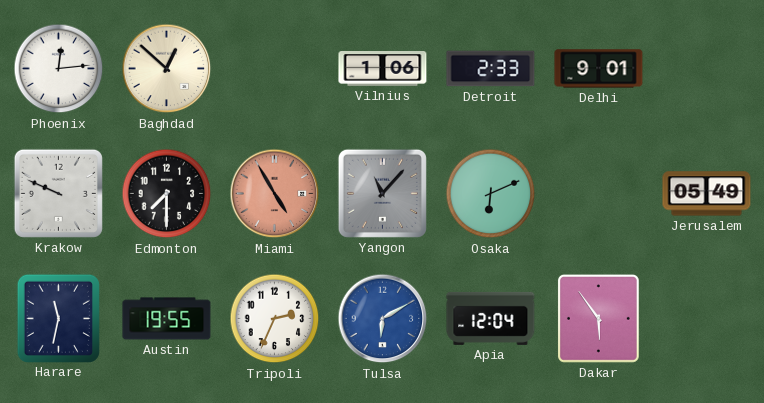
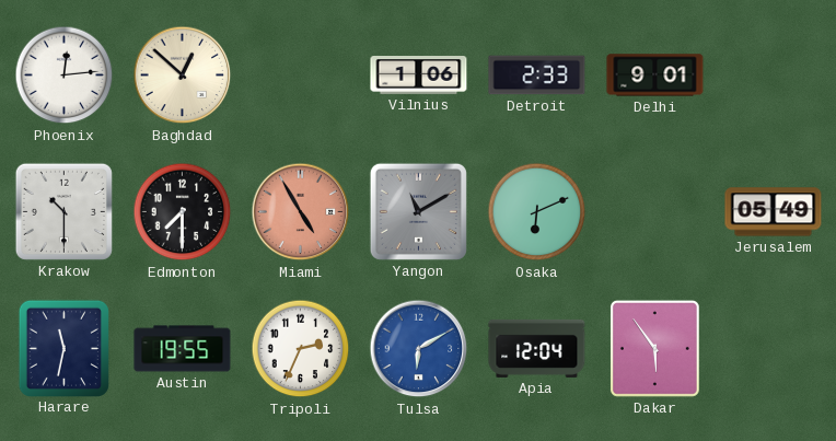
Krakow: 9:49 -> 10:30 (63, 211)
Yangon: 11:07 -> 11:10 (418, 211)
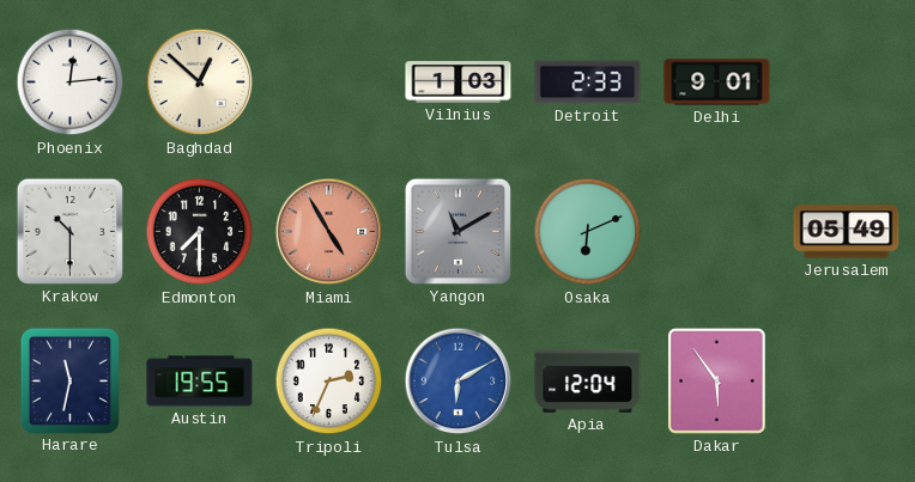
Vilnius: 1:06 -> 1:03 (459, 83)
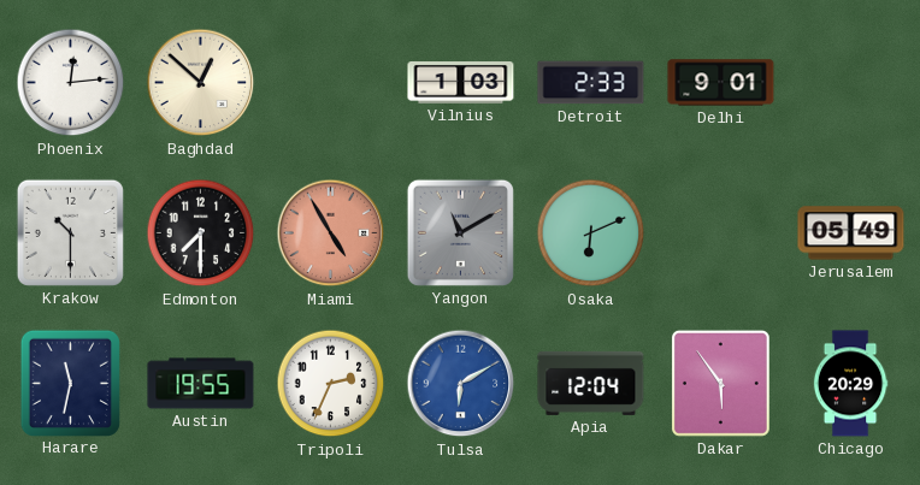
Chicago: none -> 20:29 (850, 384)
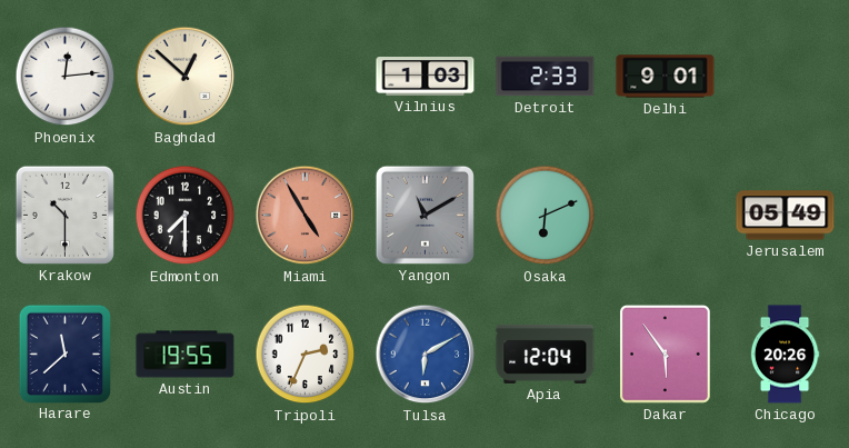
Harare: 11:32 -> 11:38 (64, 354)
Chicago: 20:29 -> 20:26 (785, 355)
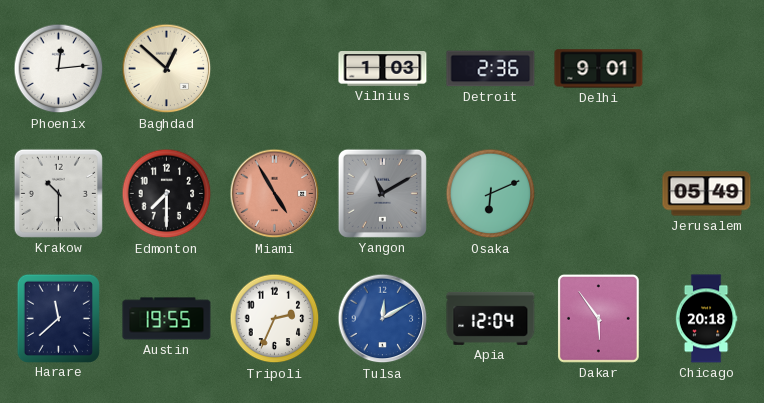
Detroit: 2:33 -> 2:36 (491, 69)
Tulsa: 6:10 -> 12:10 (383, 319)
Chicago: 20:26 -> 20:18 (706, 319)
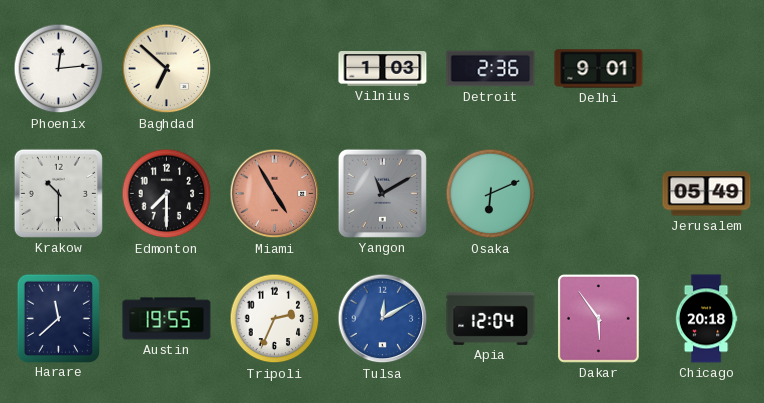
Baghdad: 12:52 -> 6:52 (167, 69)
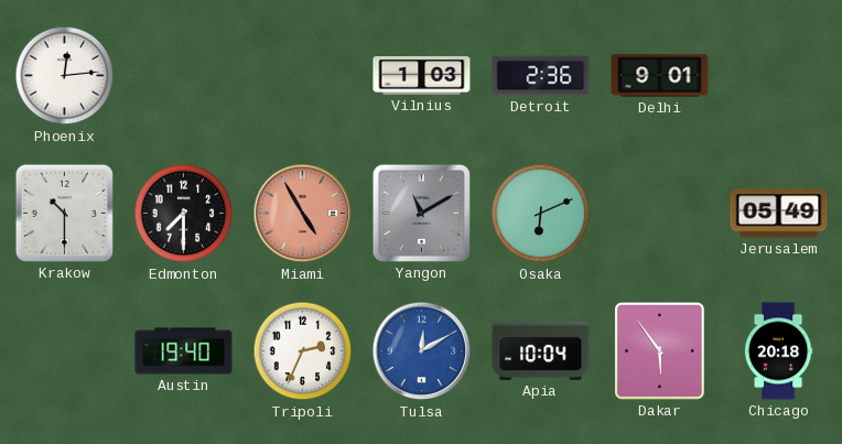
Baghdad: 6:52 -> none (167, 69)
Harare: 11:38 -> none (58, 318)
Austin: 19:55 -> 19:40 (184, 351)
Apia: 12:04 -> 10:04 (541, 350)
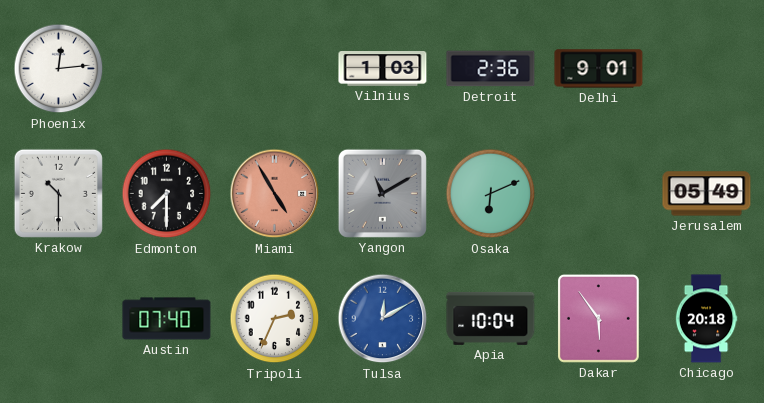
Austin: 19:40 -> 07:40 (167, 319)
